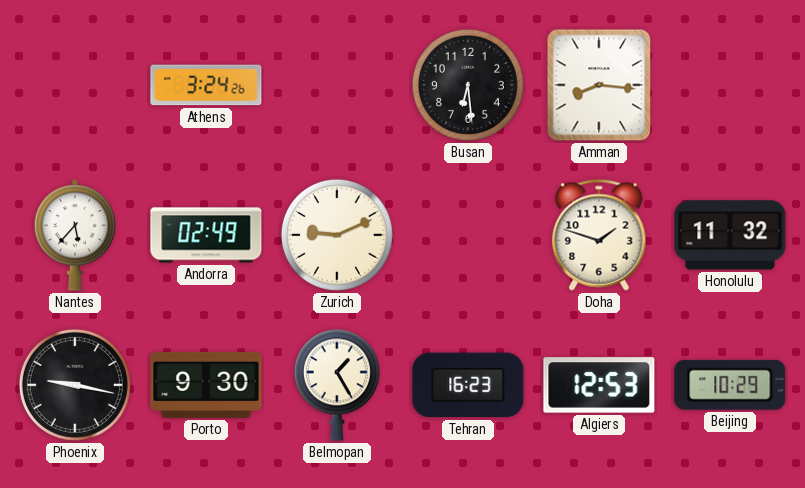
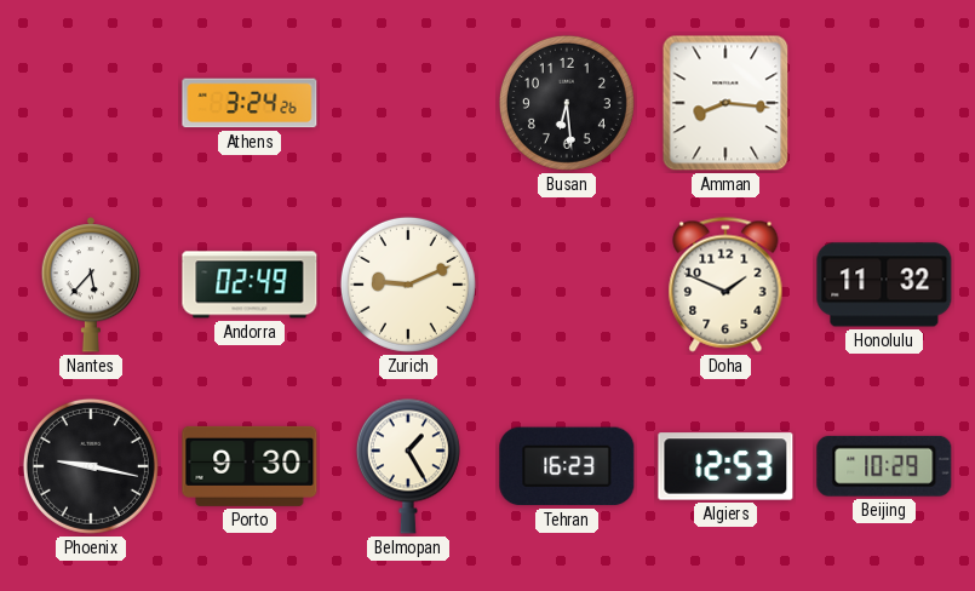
Doha: 1:48 -> 1:49 (725, 285)
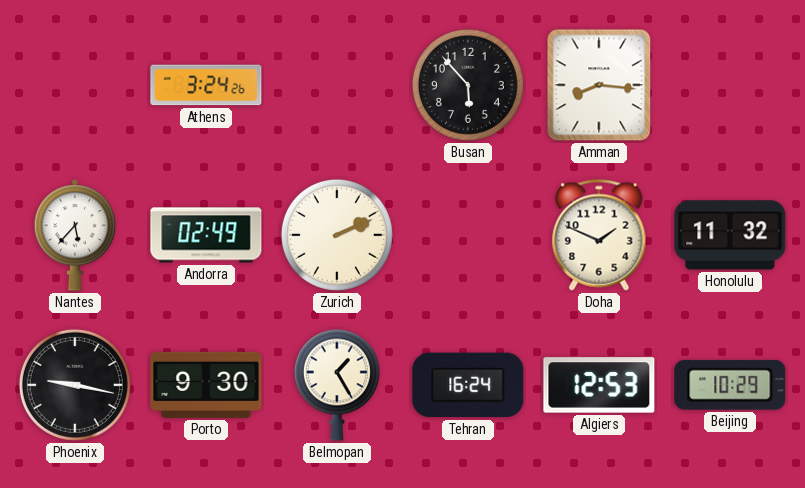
Busan: 6:29 -> 5:53 (468, 85)
Zurich: 9:11 -> 2:11 (337, 235)
Tehran: 16:23 -> 16:24 (468, 385)
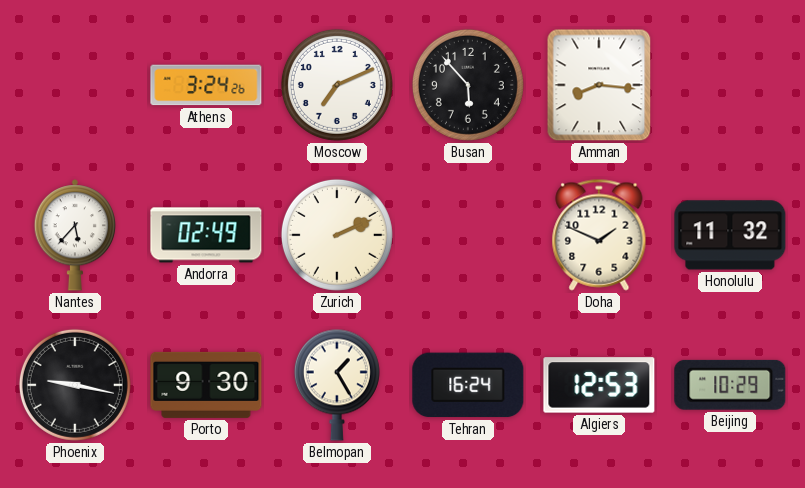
Moscow: none -> 7:11 (337, 85)
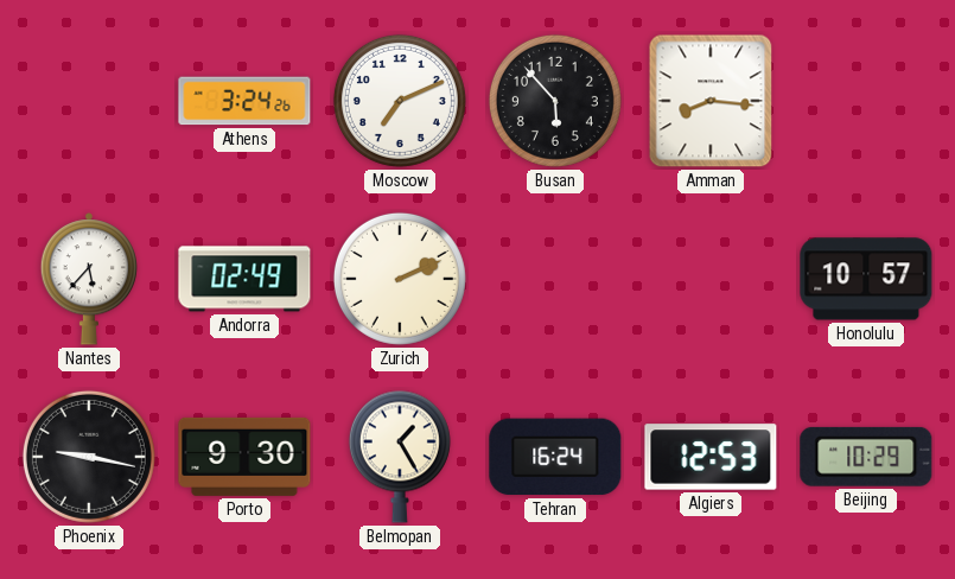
Doha: 1:49 -> none (599, 235)
Honolulu: 11:32 -> 10:57 (866, 279)
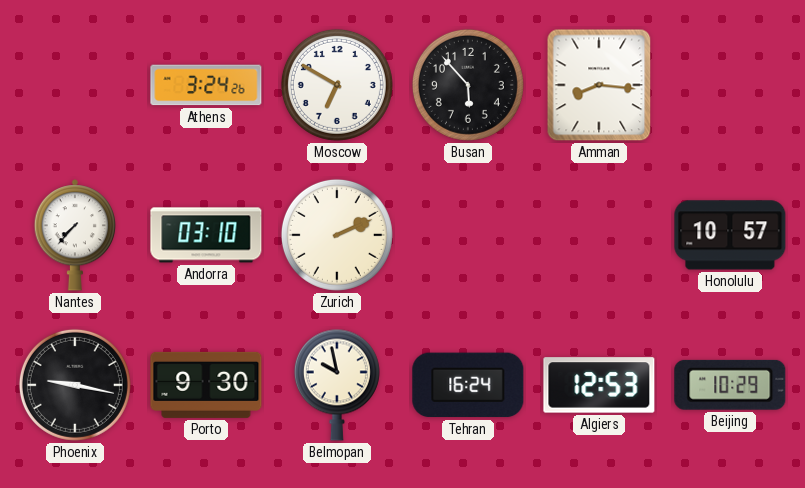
Moscow: 7:11 -> 6:50 (337, 85)
Nantes: 5:37 -> 7:37 (75, 235)
Andorra: 02:49 -> 03:10 (206, 235)
Belmopan: 1:25 -> 9:58 (337, 385)
